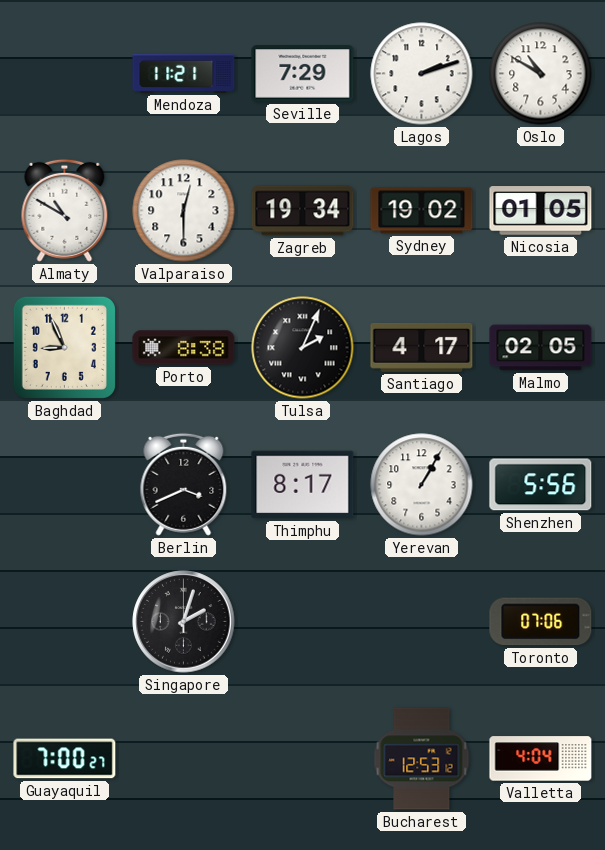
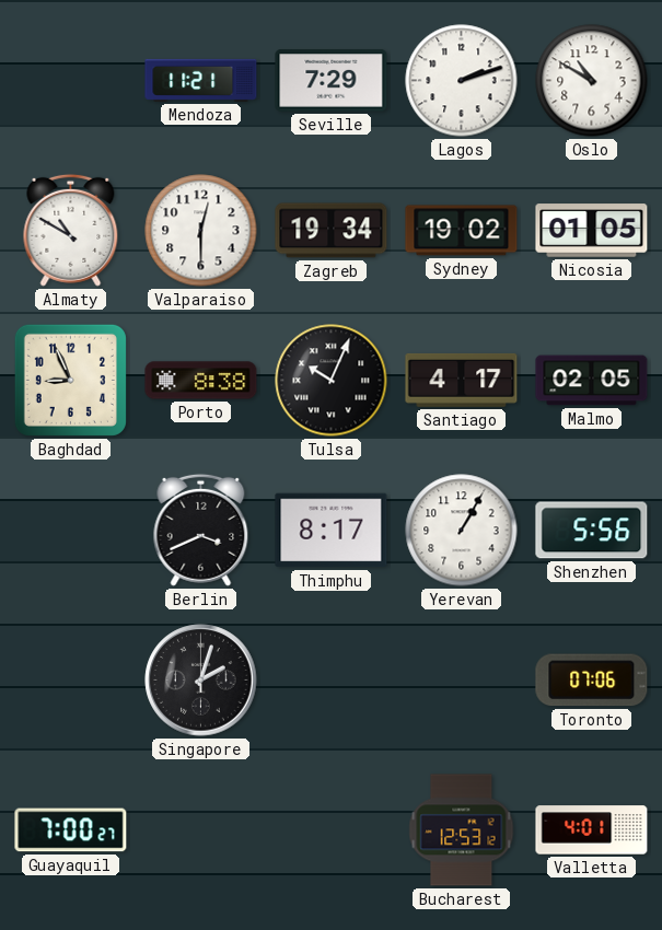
Tulsa: 2:04 -> 10:04 (332, 381)
Valletta: 4:04 -> 4:01 (592, 830)
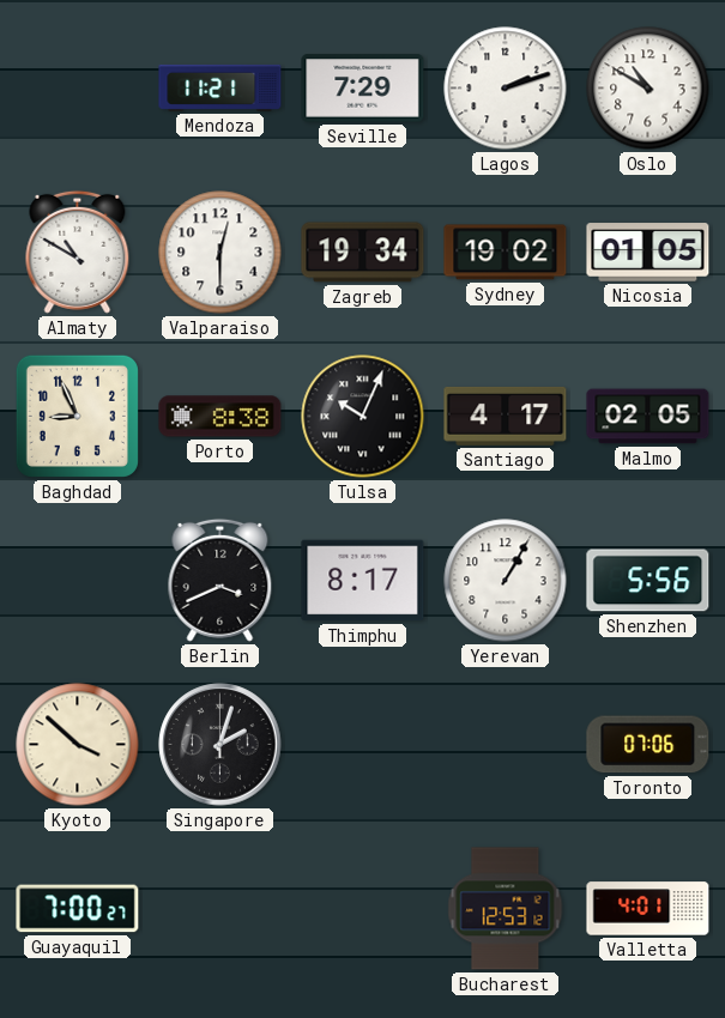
Kyoto: none -> 3:52 (78, 745)
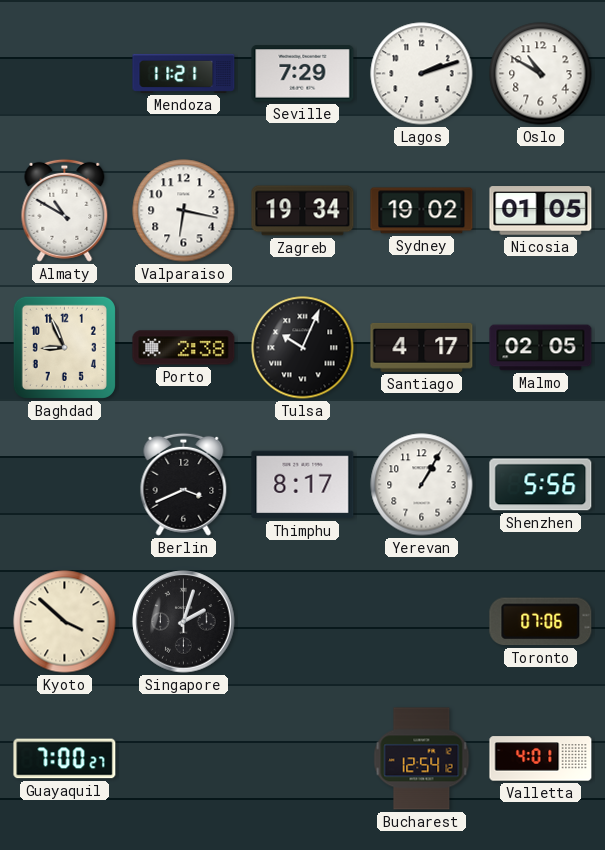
Valparaiso: 12:30 -> 6:17 (184, 211)
Porto: 8:38 -> 2:38 (184, 348)
Bucharest: 12:53 -> 12:54 (422, 759)
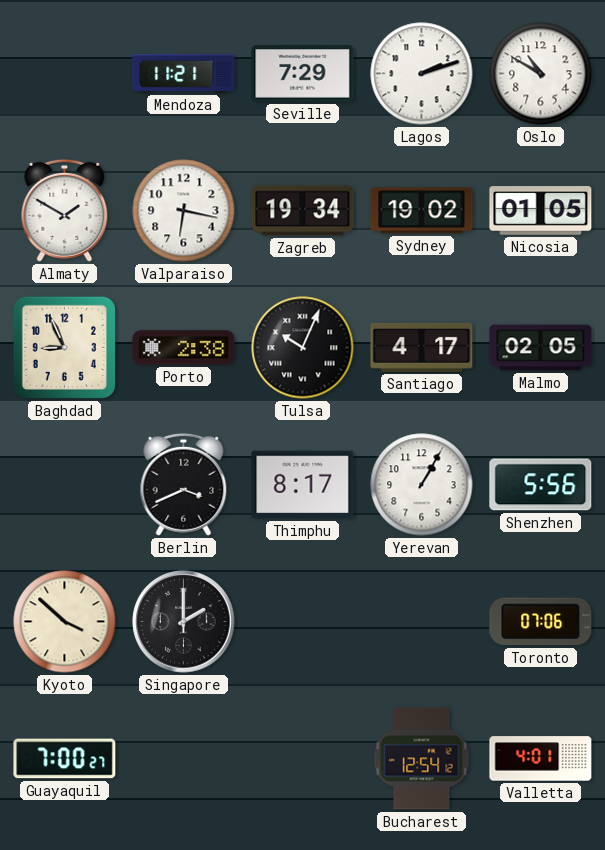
Almaty: 10:50 -> 1:50 (65, 210)
Singapore: 2:03 -> 2:00 (184, 622)
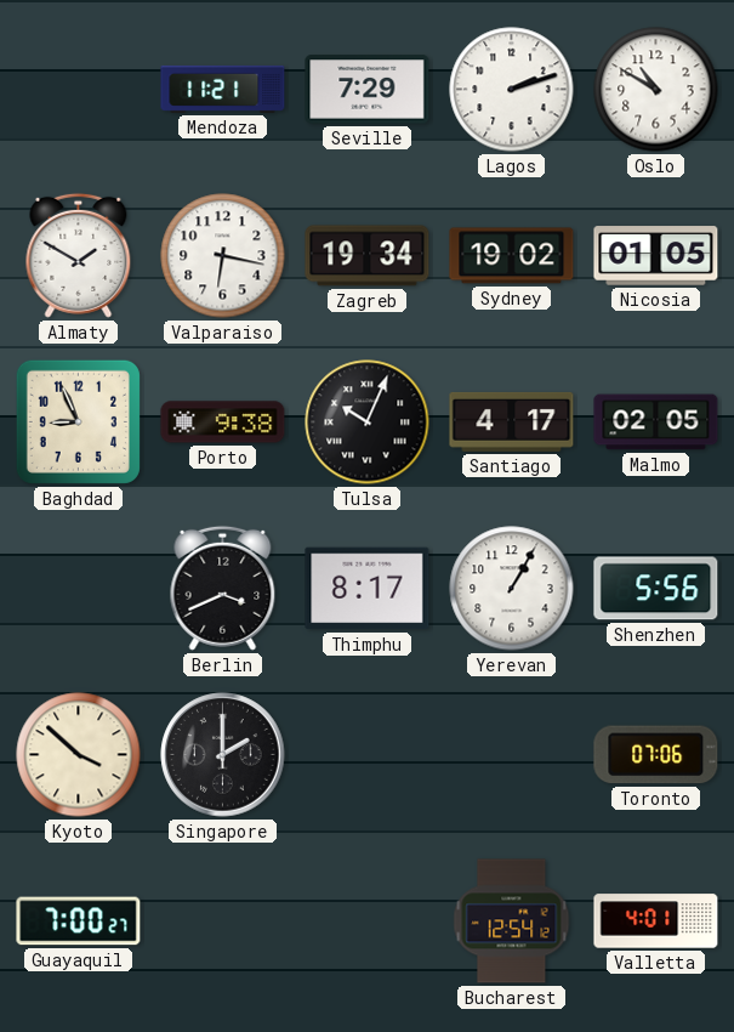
Porto: 2:38 -> 9:38 (223, 423)
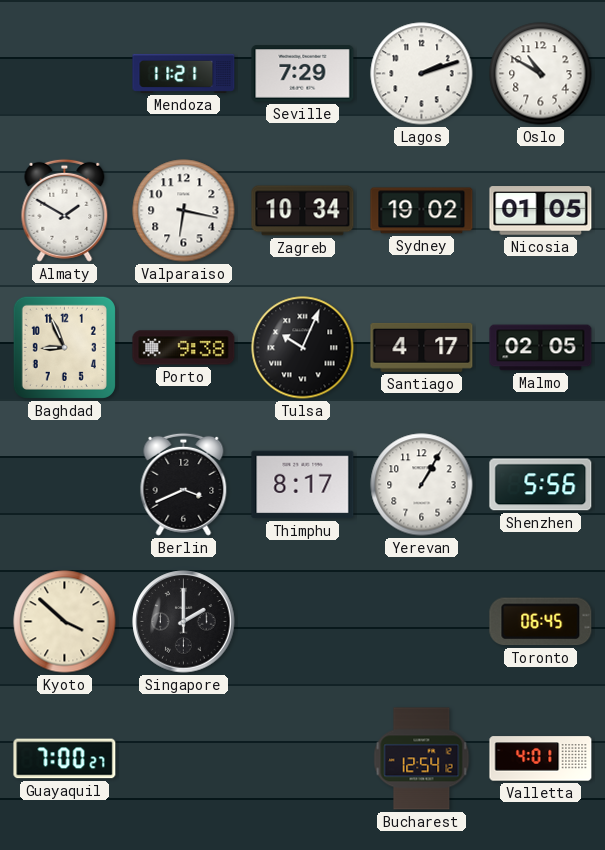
Zagreb: 19:34 -> 10:34 (303, 211)
Toronto: 07:06 -> 06:45 (541, 622)
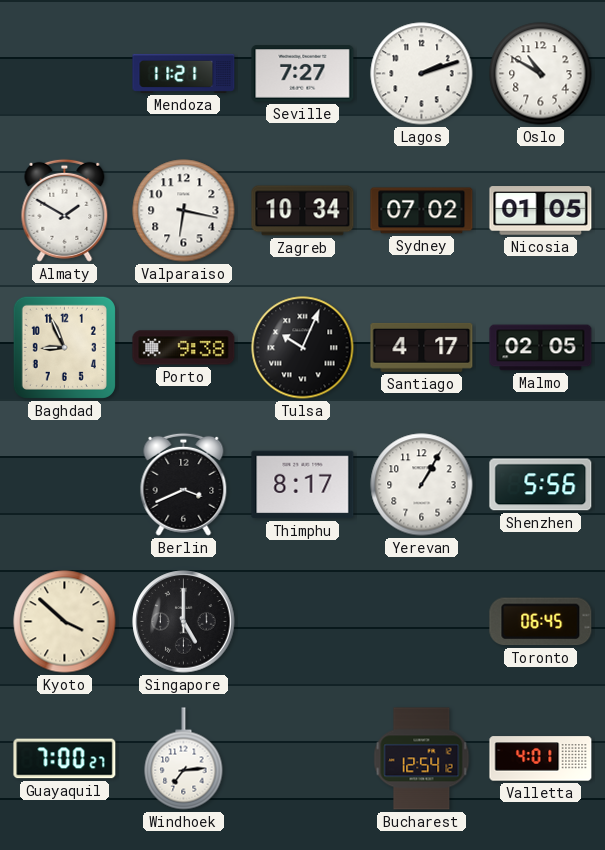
Seville: 7:29 -> 7:27 (303, 74)
Sydney: 19:02 -> 07:02 (422, 211)
Singapore: 2:00 -> 5:00 (184, 622)
Windhoek: none -> 7:14 (184, 759)
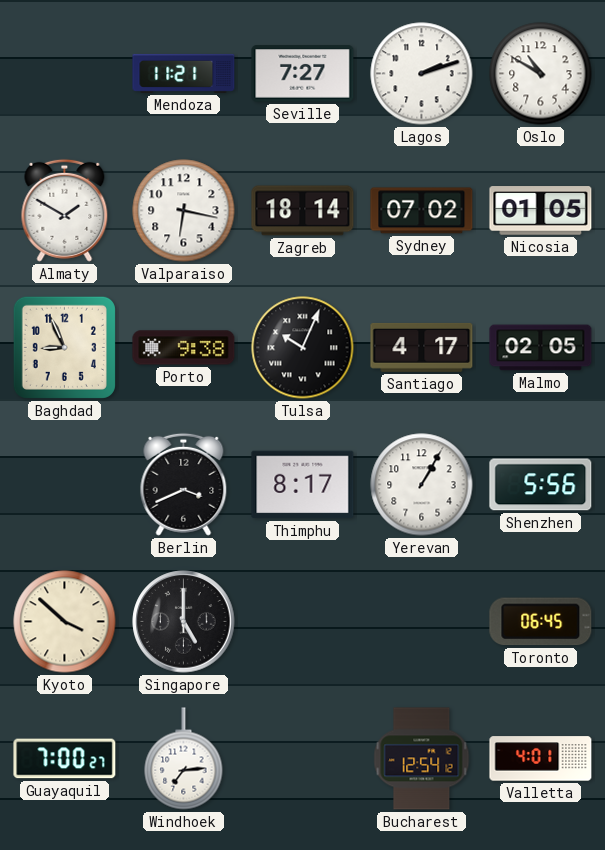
Zagreb: 10:34 -> 18:14 (303, 211)
